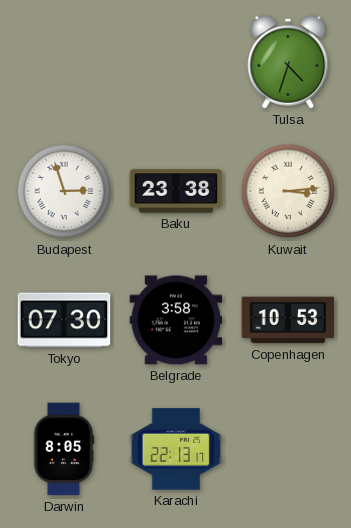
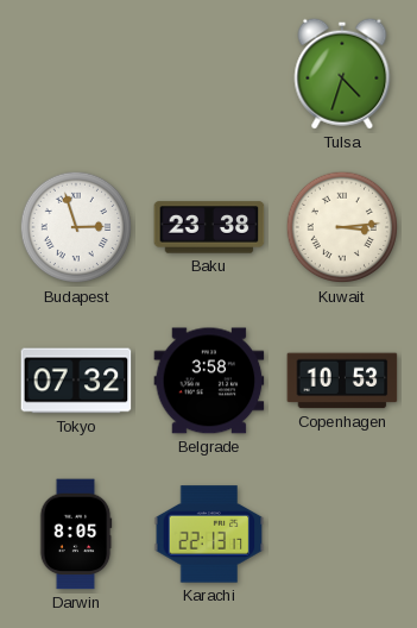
Tokyo: 07:30 -> 07:32 (76, 381)
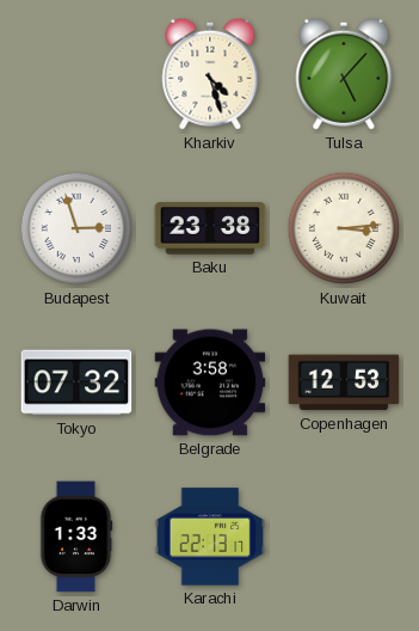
Kharkiv: none -> 4:27 (210, 74)
Tulsa: 4:33 -> 5:07 (344, 74)
Copenhagen: 10:53 -> 12:53 (344, 382)
Darwin: 8:05 -> 1:33 (76, 537)
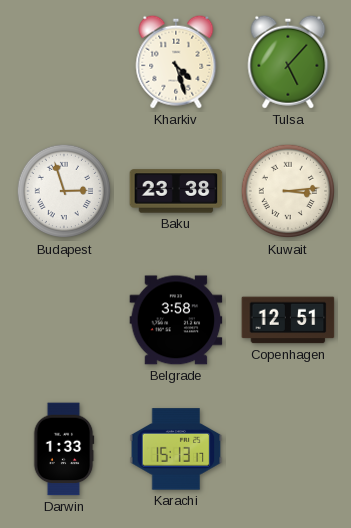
Tokyo: 07:32 -> none (76, 382)
Copenhagen: 12:53 -> 12:51 (288, 320)
Karachi: 22:13 -> 15:13 (176, 449)
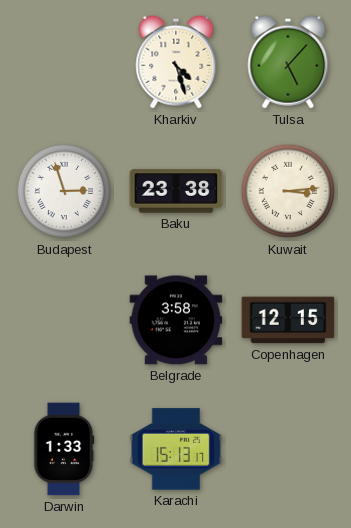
Copenhagen: 12:51 -> 12:15 (288, 320)
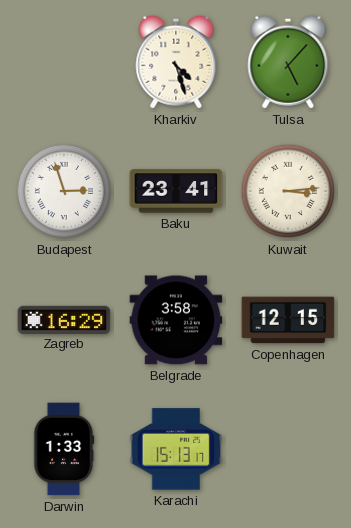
Baku: 23:38 -> 23:41 (176, 191)
Zagreb: none -> 16:29 (64, 319)
